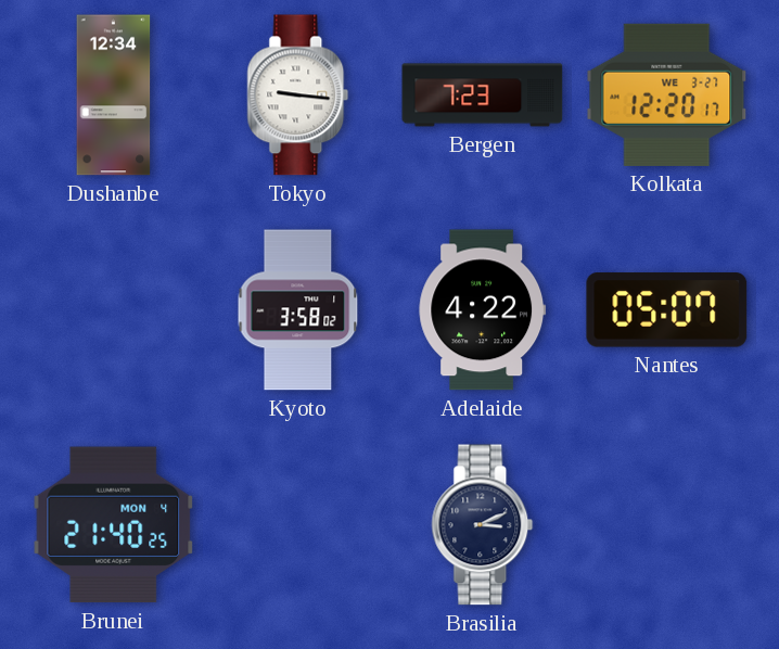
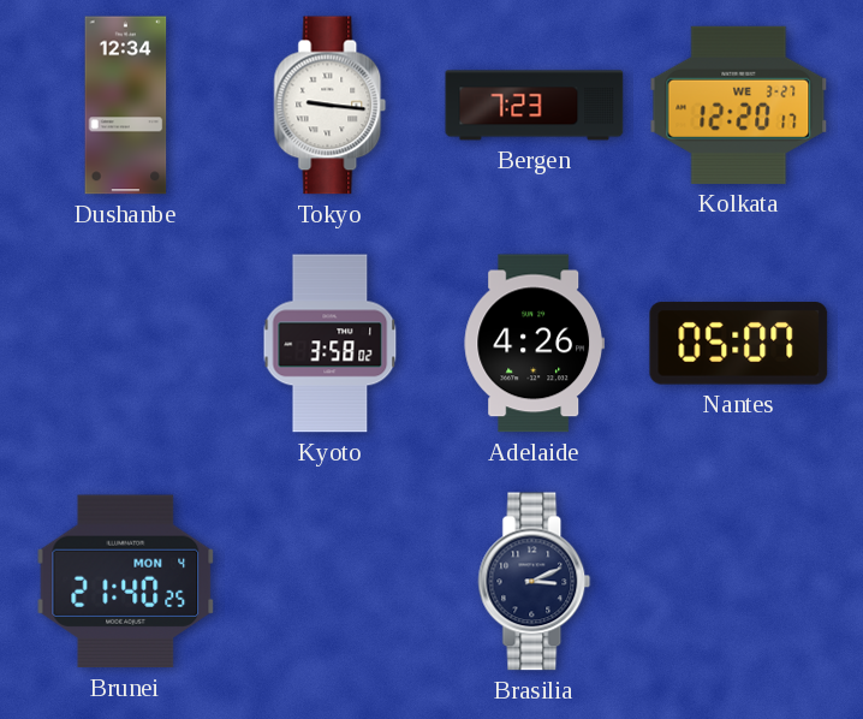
Adelaide: 4:22 -> 4:26 (535, 344)
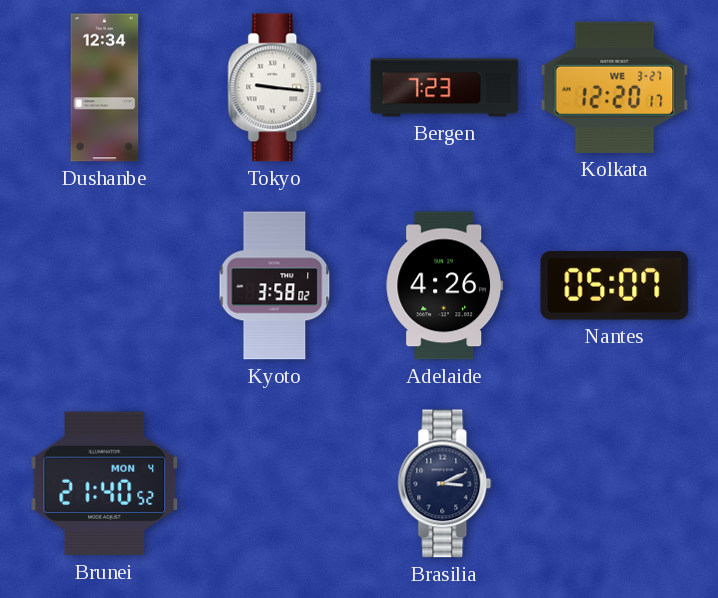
Brunei: 21:40:25 -> 21:40:52 (105, 484)
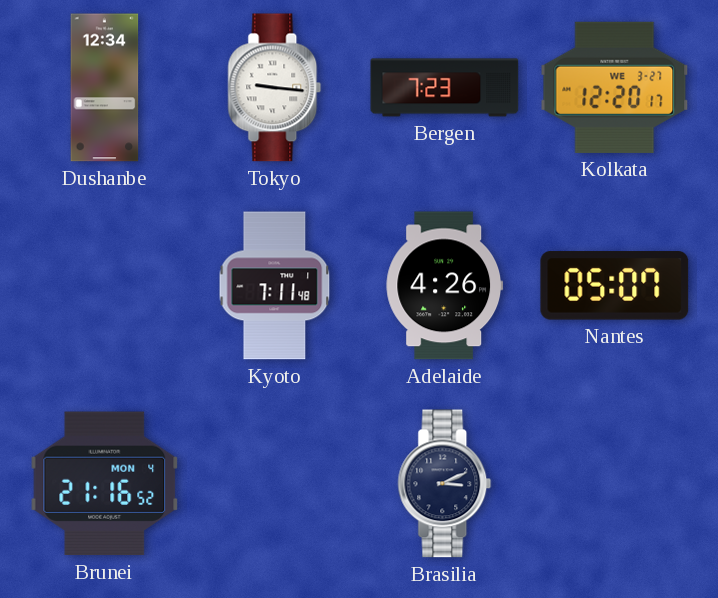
Kyoto: 3:58 -> 7:11 (275, 286)
Brunei: 21:40 -> 21:16 (105, 484)
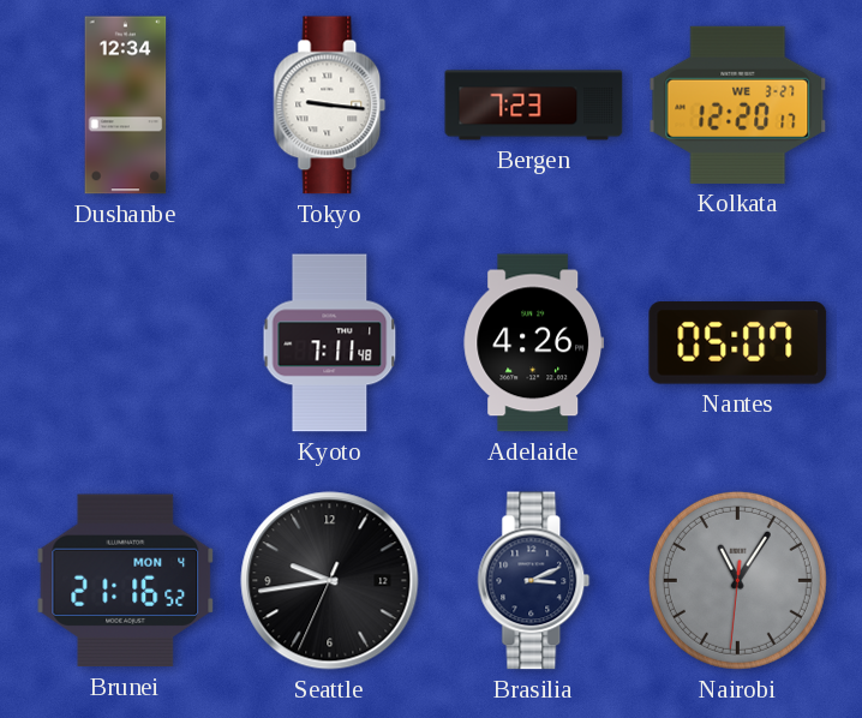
Seattle: none -> 9:43 (330, 581)
Nairobi: none -> 11:05 (737, 580)
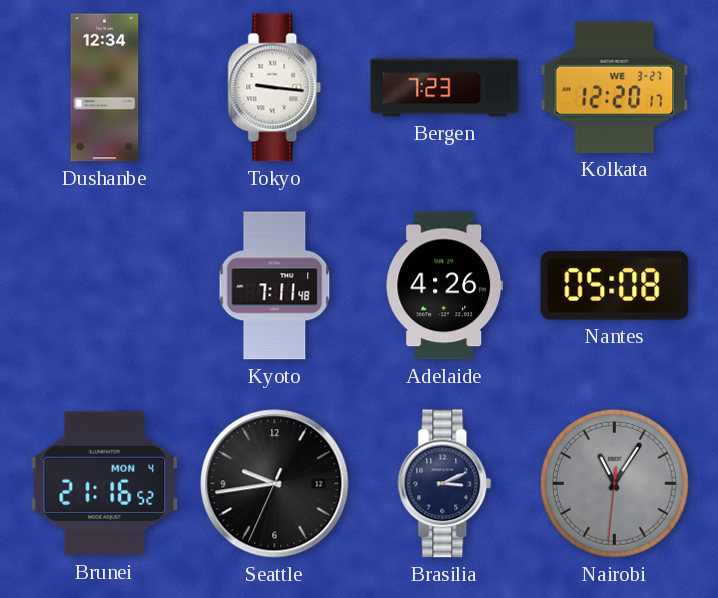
Nantes: 05:07 -> 05:08 (615, 286)
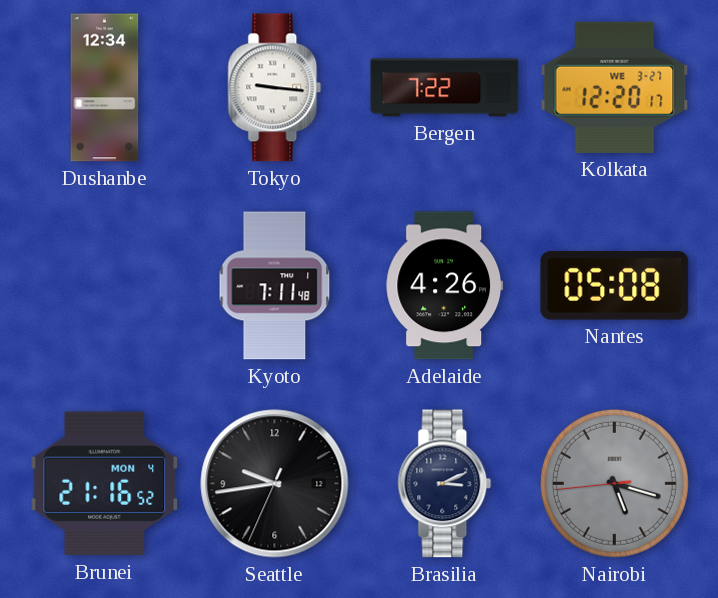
Bergen: 7:23 -> 7:22 (445, 88)
Nairobi: 11:05 -> 5:17 (614, 483)
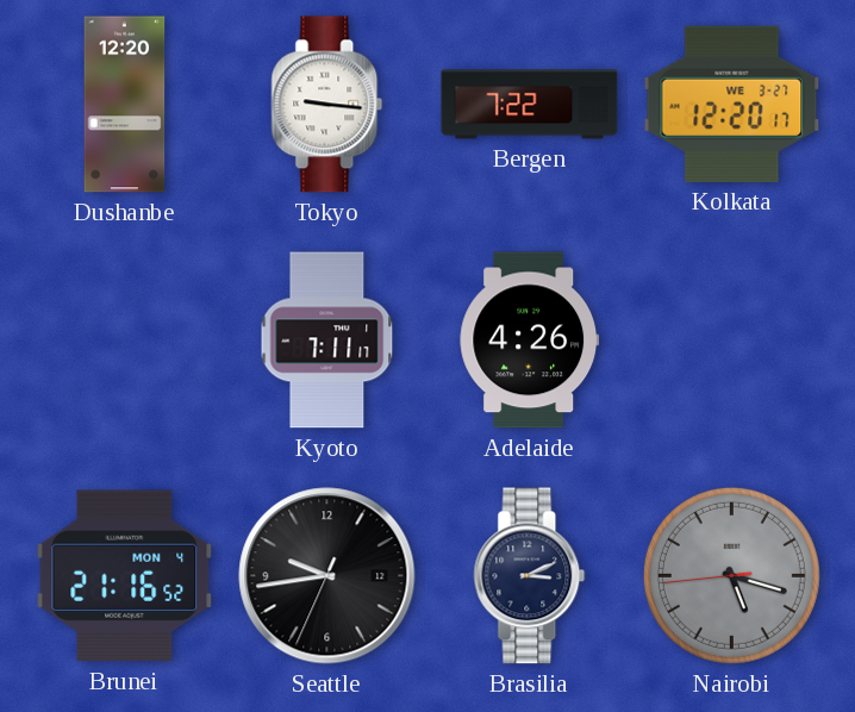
Dushanbe: 12:34 -> 12:20 (125, 105)
Kyoto: 7:11:48 -> 7:11:17 (327, 341)
Nantes: 05:08 -> none (615, 286)
